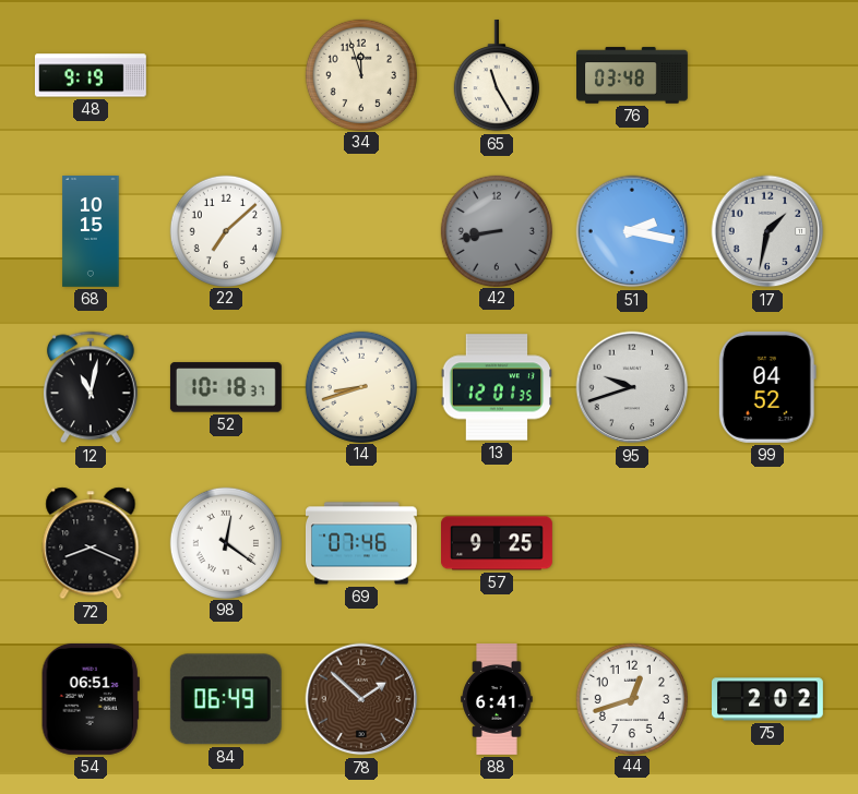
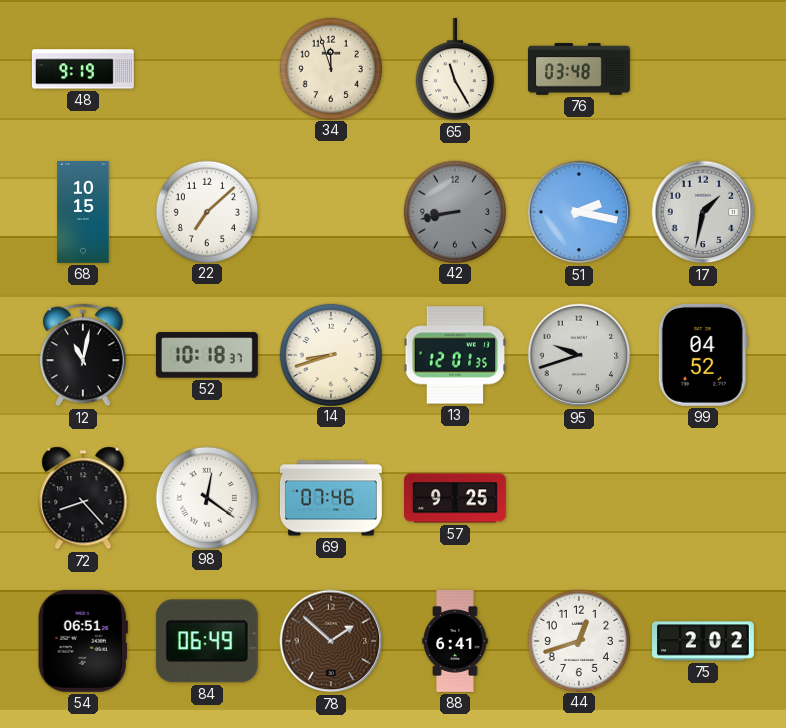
72: 8:19 -> 8:23 (83, 498)
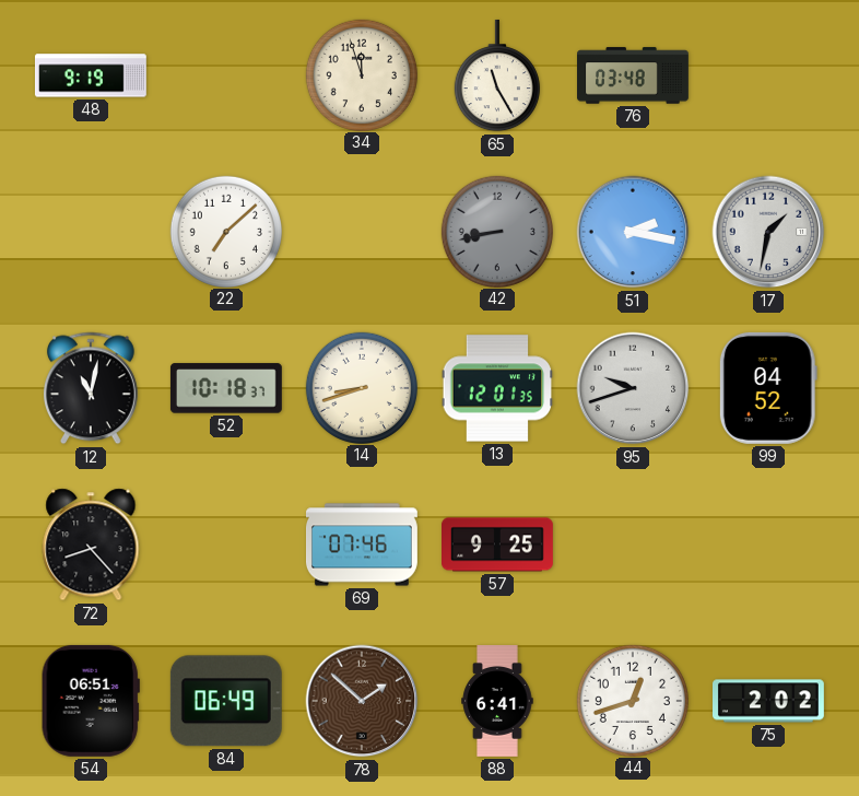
68: 10:15 -> none (83, 213)
98: 12:21 -> none (206, 497)
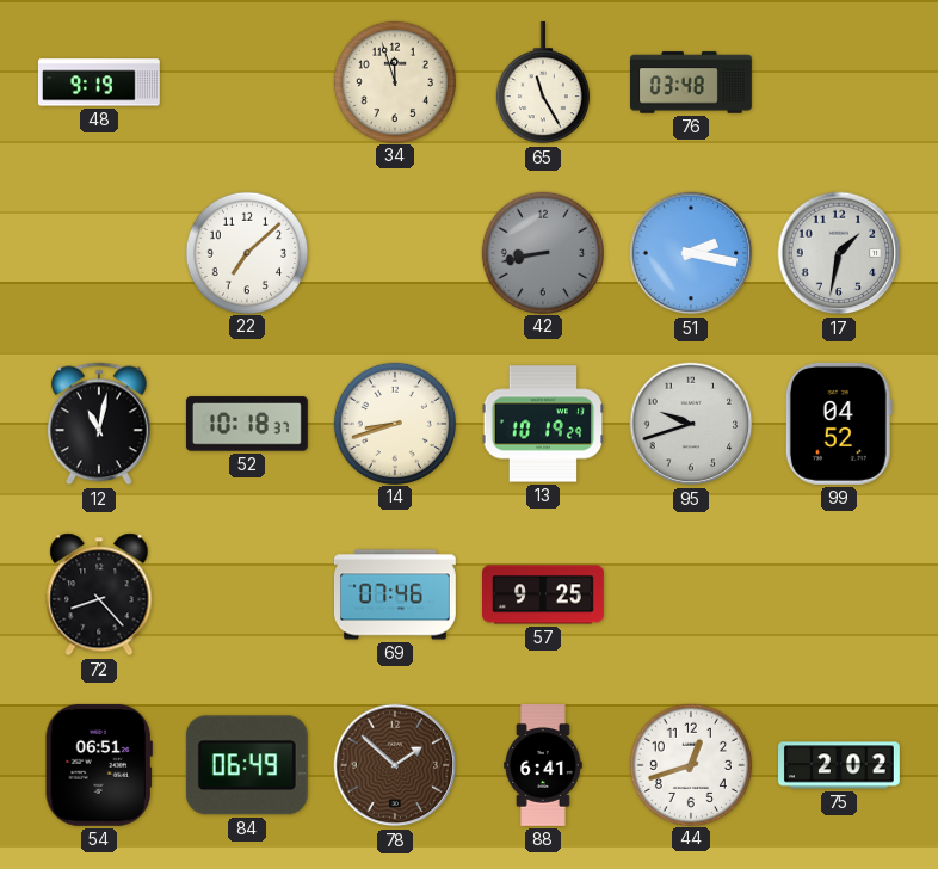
13: 12:01 -> 10:19 (543, 424)
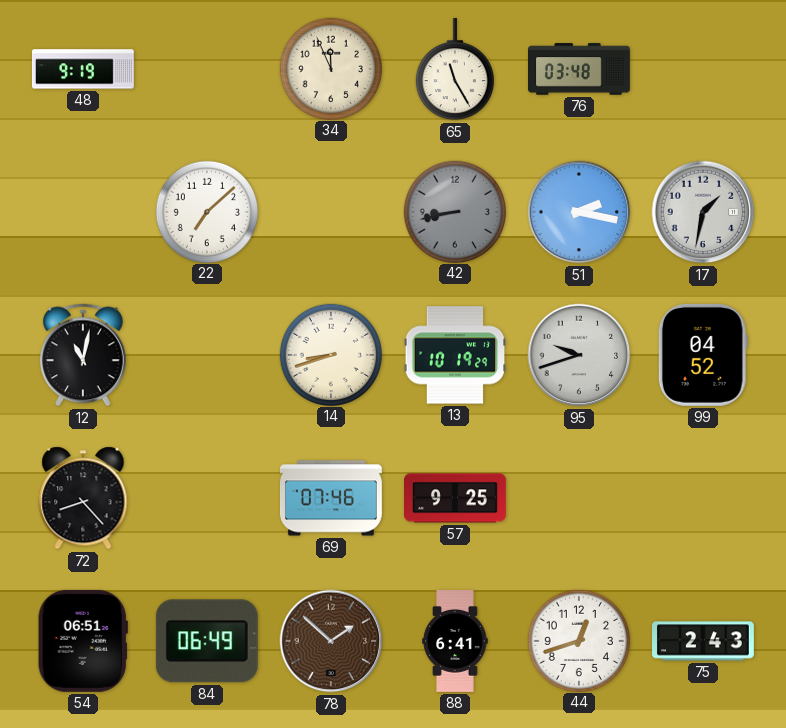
34: 11:57 -> 11:56 (330, 68)
52: 10:18 -> none (247, 424)
75: 2:02 -> 2:43 (704, 641)
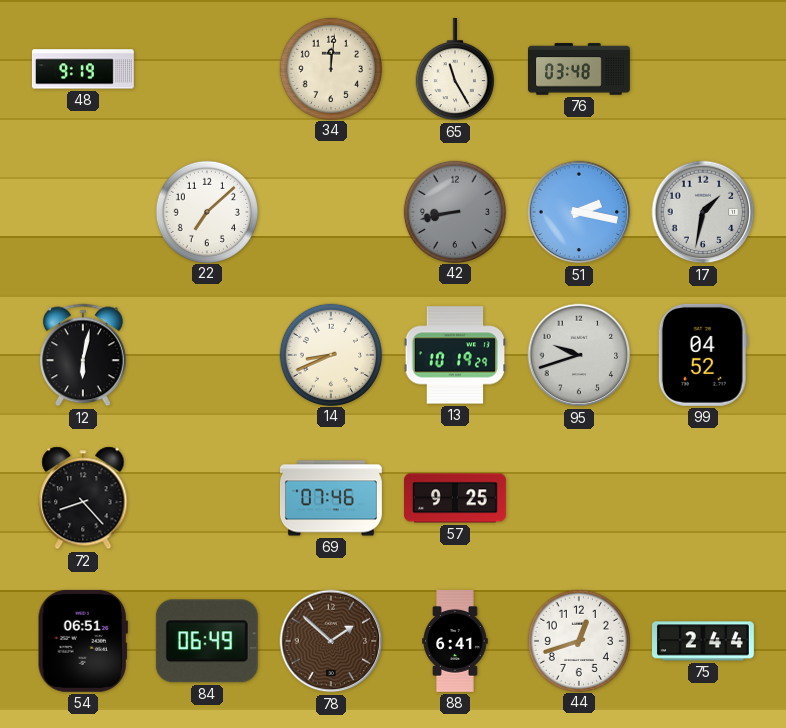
34: 11:56 -> 12:01 (330, 68)
12: 11:02 -> 6:02 (83, 355)
14: 8:42 -> 8:41 (330, 354)
75: 2:43 -> 2:44 (704, 641)
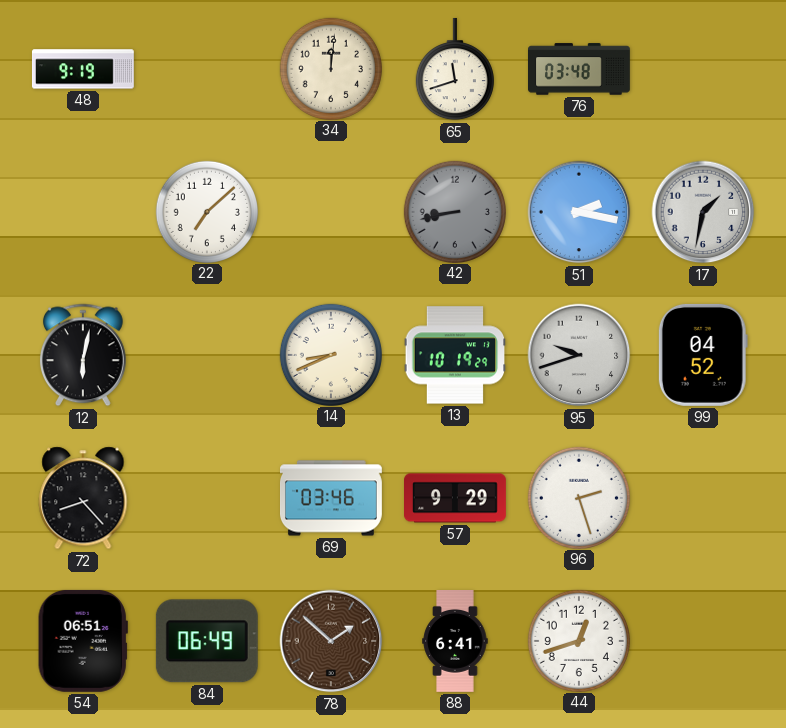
65: 11:25 -> 11:42 (455, 69)
69: 07:46 -> 03:46 (332, 498)
57: 9:25 -> 9:29 (456, 498)
96: none -> 2:27 (578, 497)
75: 2:44 -> none (704, 641)
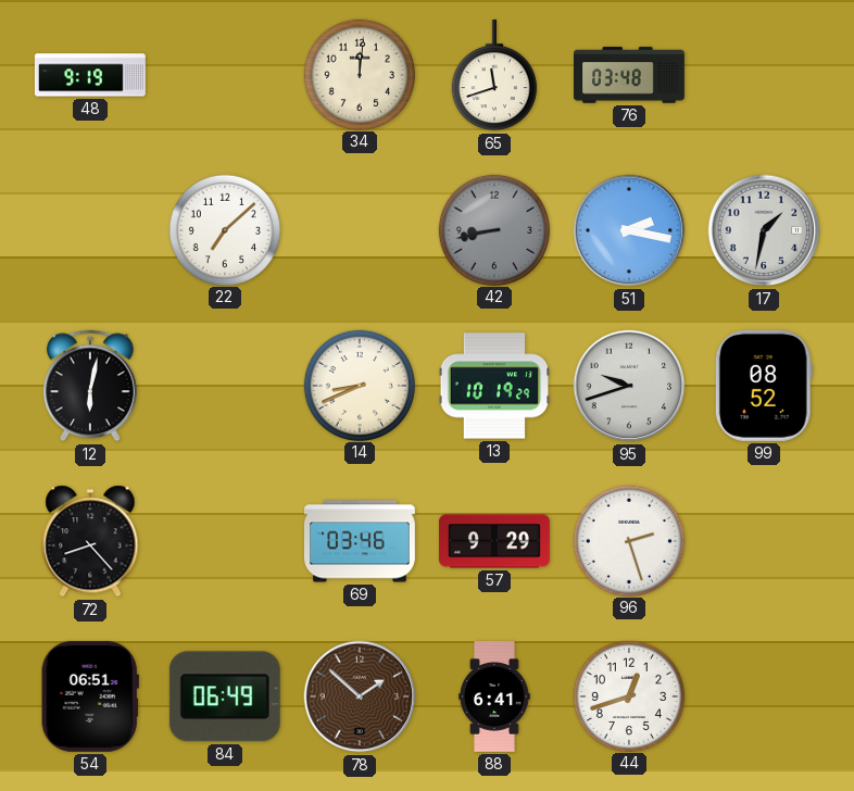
99: 04:52 -> 08:52 (764, 386)
